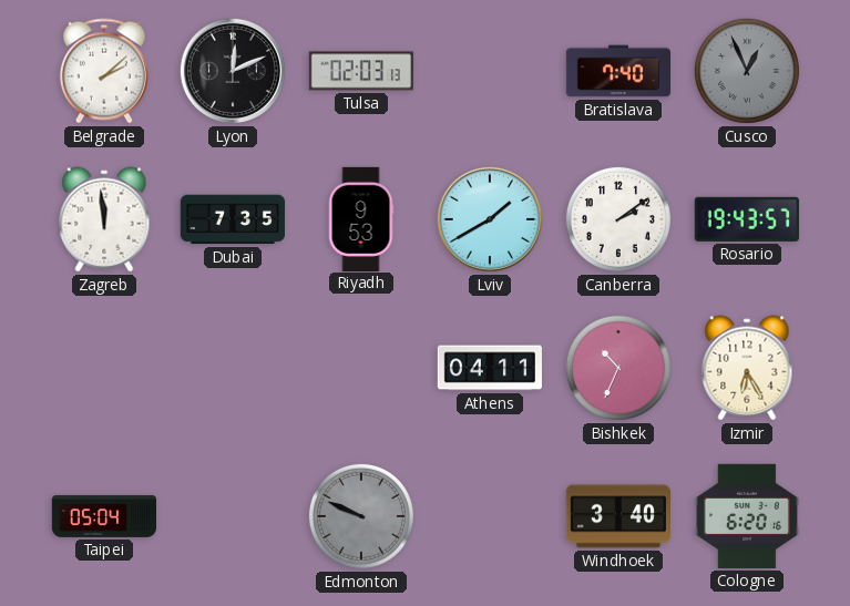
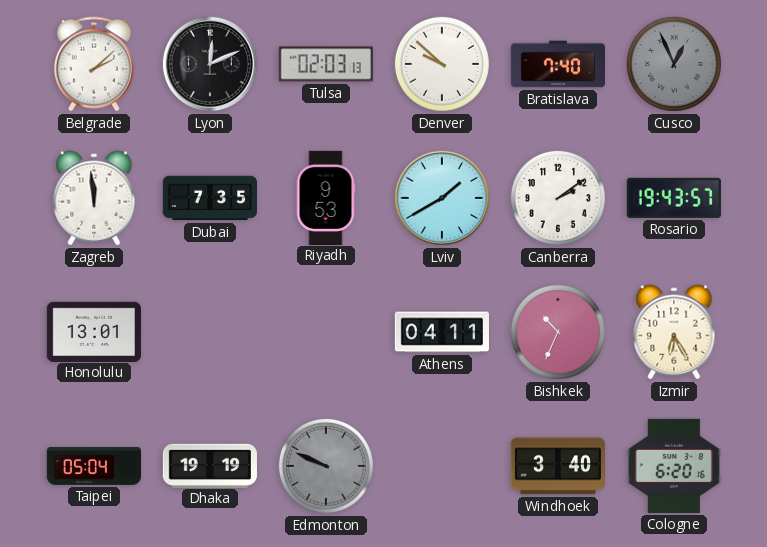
Denver: none -> 9:52 (442, 64)
Honolulu: none -> 13:01 (94, 331)
Dhaka: none -> 19:19 (209, 465)
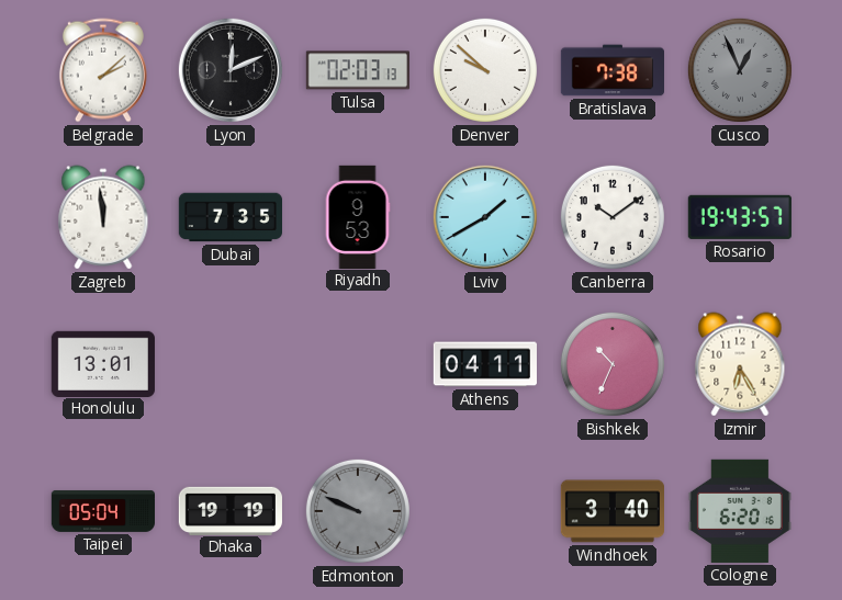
Bratislava: 7:40 -> 7:38 (611, 70)
Canberra: 2:09 -> 10:09 (613, 217)
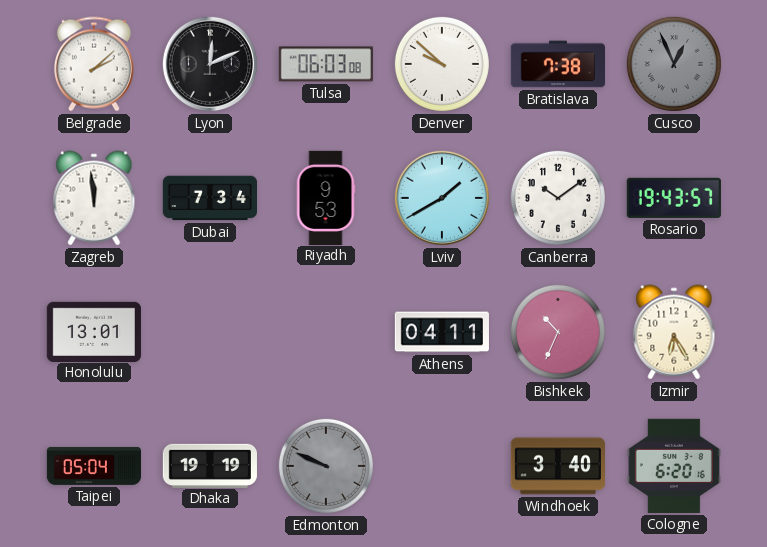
Tulsa: 02:03 -> 06:03 (326, 64)
Dubai: 7:35 -> 7:34 (209, 198)
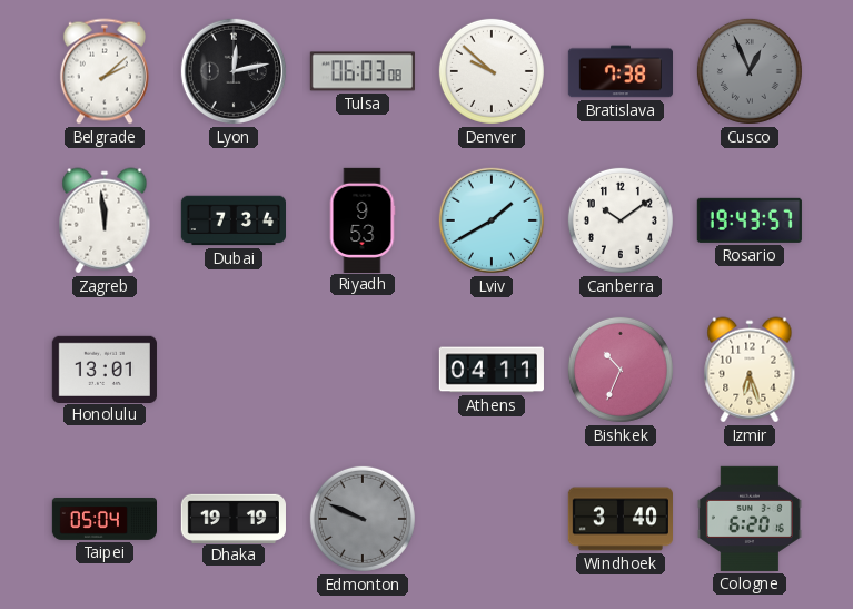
Lyon: 12:11 -> 12:13 (234, 71)
Izmir: 6:25 -> 6:27 (750, 370)
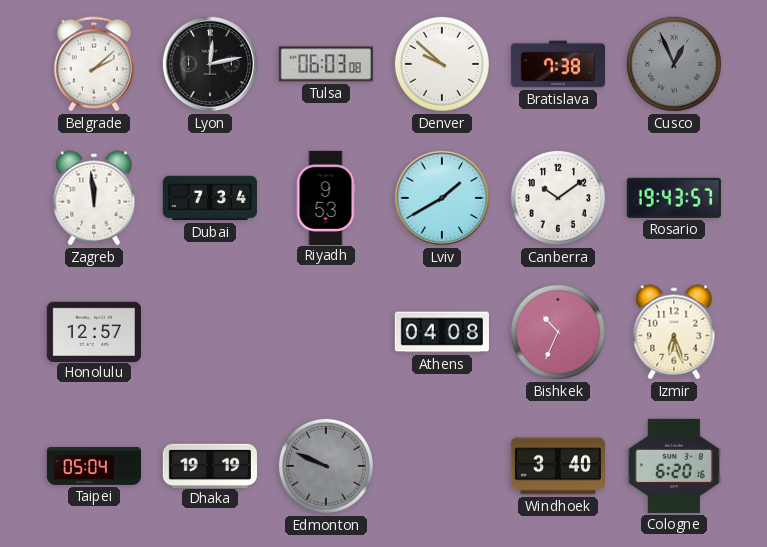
Honolulu: 13:01 -> 12:57 (94, 331)
Athens: 04:11 -> 04:08 (442, 332)
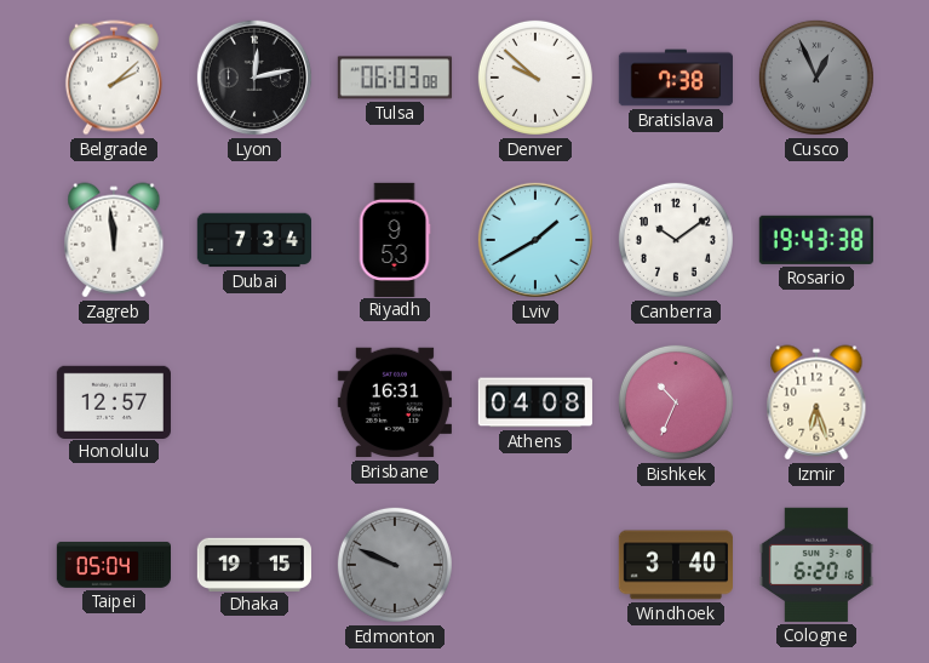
Rosario: 19:43:57 -> 19:43:38 (816, 240)
Brisbane: none -> 16:31 (395, 402)
Dhaka: 19:19 -> 19:15 (253, 564)
